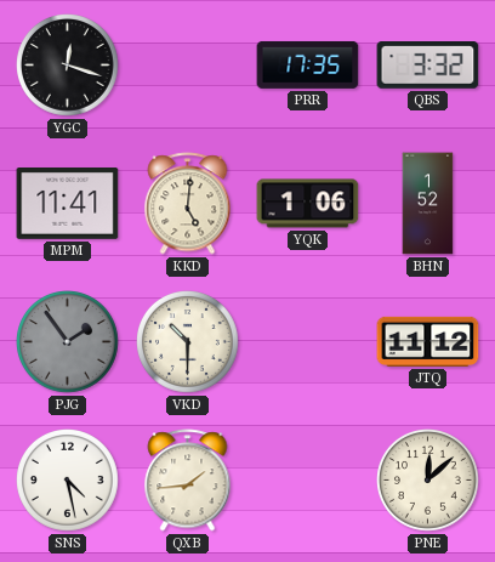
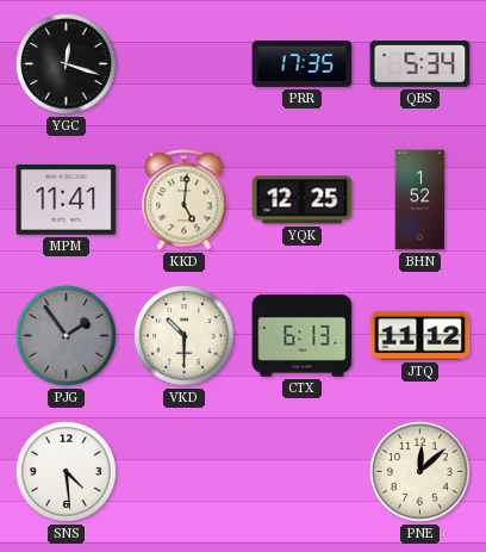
QBS: 3:32 -> 5:34 (420, 64)
YQK: 1:06 -> 12:25 (303, 200)
CTX: none -> 6:13 (303, 335)
SNS: 4:28 -> 4:29 (67, 472)
QXB: 1:44 -> none (188, 481)
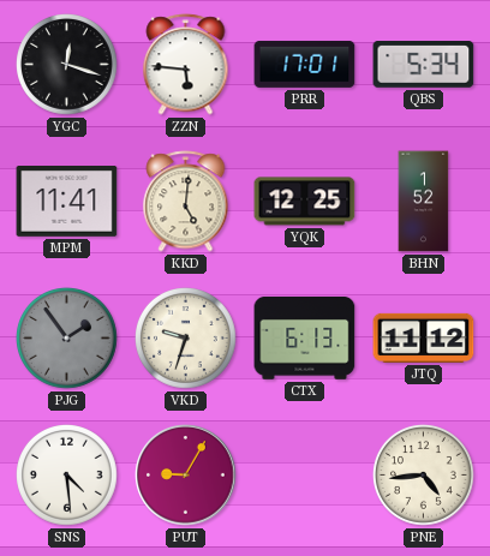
ZZN: none -> 5:46 (186, 65)
PRR: 17:35 -> 17:01 (305, 64)
VKD: 10:30 -> 9:33 (186, 339)
PUT: none -> 9:05 (186, 476)
PNE: 12:08 -> 4:44 (424, 476)
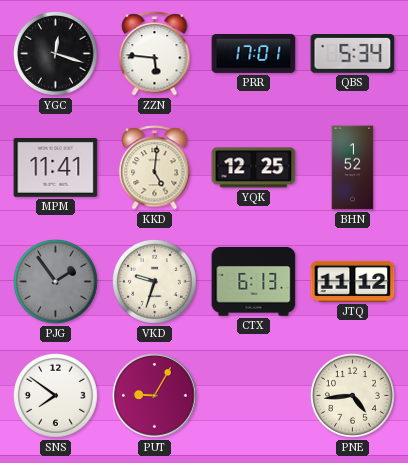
SNS: 4:29 -> 7:51 (56, 396)
